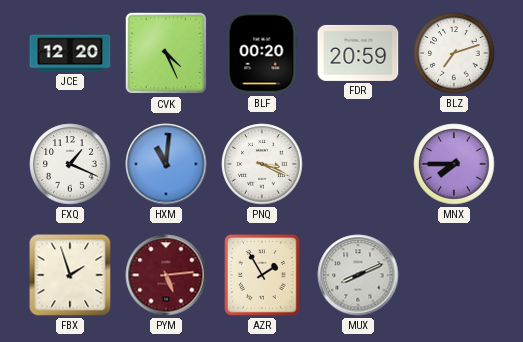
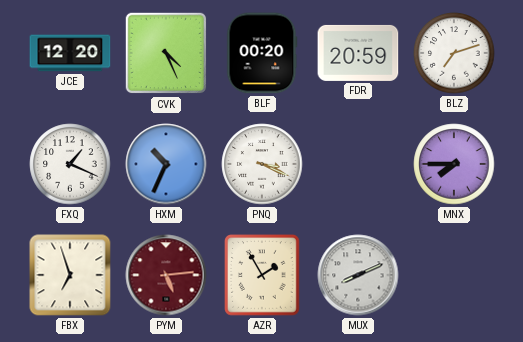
HXM: 11:01 -> 10:34 (166, 164)
FBX: 1:57 -> 6:57 (70, 275)
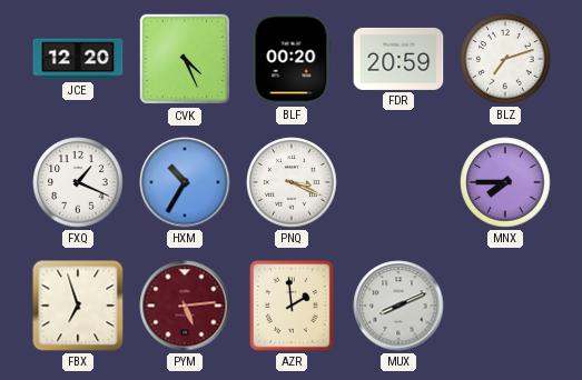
HXM: 10:34 -> 10:35 (185, 182)
AZR: 1:55 -> 1:59 (292, 306)
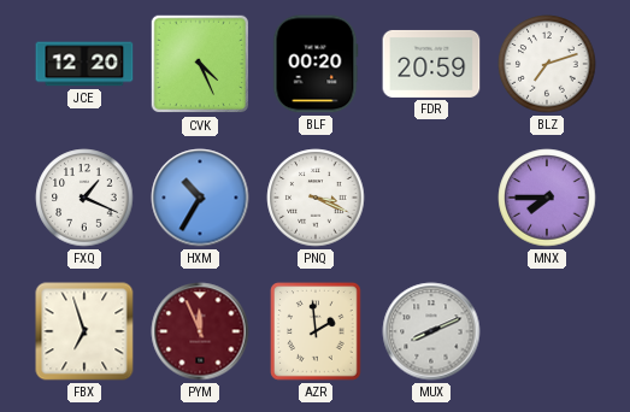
PYM: 5:14 -> 11:56 (200, 331)
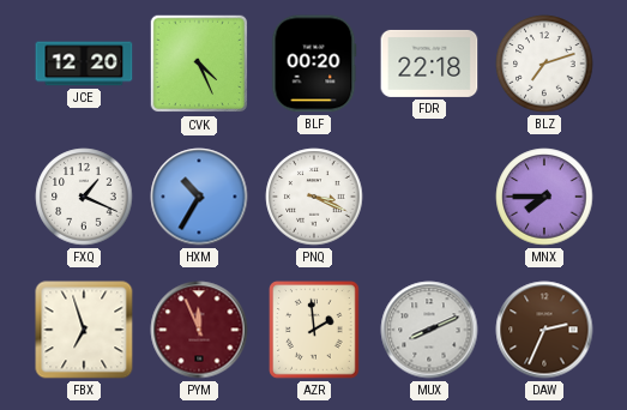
FDR: 20:59 -> 22:18 (429, 64)
DAW: none -> 2:34 (544, 330)
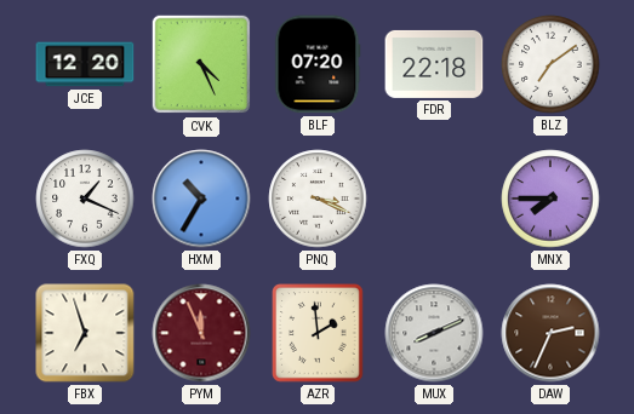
BLF: 00:20 -> 07:20 (318, 64)
BLZ: 7:12 -> 7:09 (550, 64)
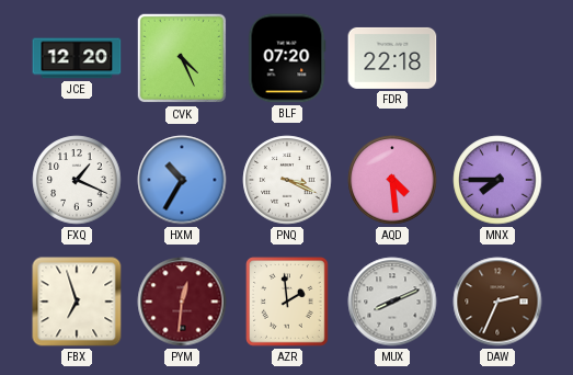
BLZ: 7:09 -> none (550, 64)
AQD: none -> 4:29 (392, 180)
PYM: 11:56 -> 12:31 (182, 302)
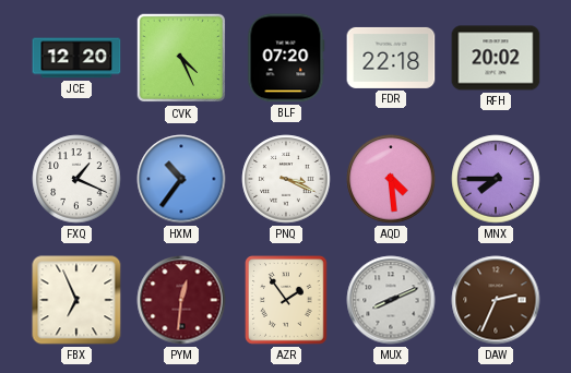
RFH: none -> 20:02 (496, 58)
HXM: 10:35 -> 10:36 (181, 179)
FBX: 6:57 -> 6:56 (76, 300)
AZR: 1:59 -> 1:54 (286, 300)
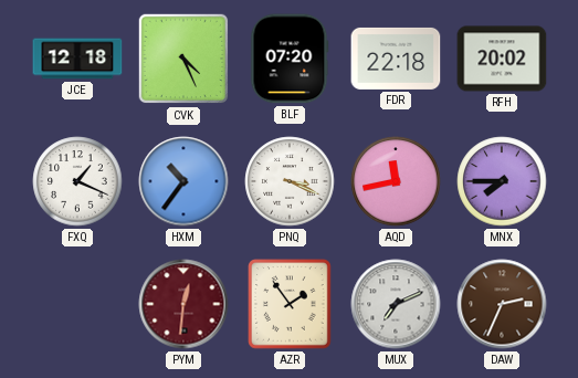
JCE: 12:20 -> 12:18 (77, 59)
AQD: 4:29 -> 11:43 (396, 181)
FBX: 6:56 -> none (76, 300)
MUX: 8:11 -> 7:11 (396, 304)
